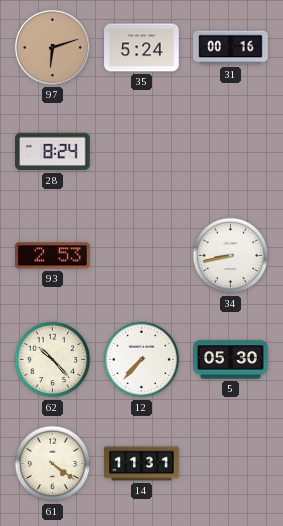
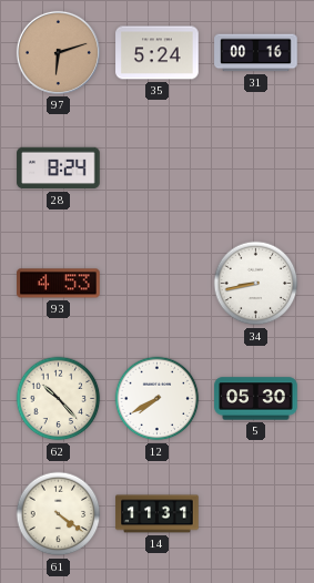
93: 2:53 -> 4:53 (59, 284)
12: 7:37 -> 7:40 (158, 399)
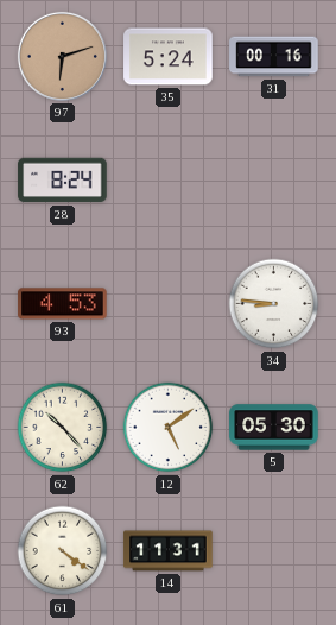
34: 8:43 -> 8:46 (274, 304)
12: 7:40 -> 5:09 (169, 428)
